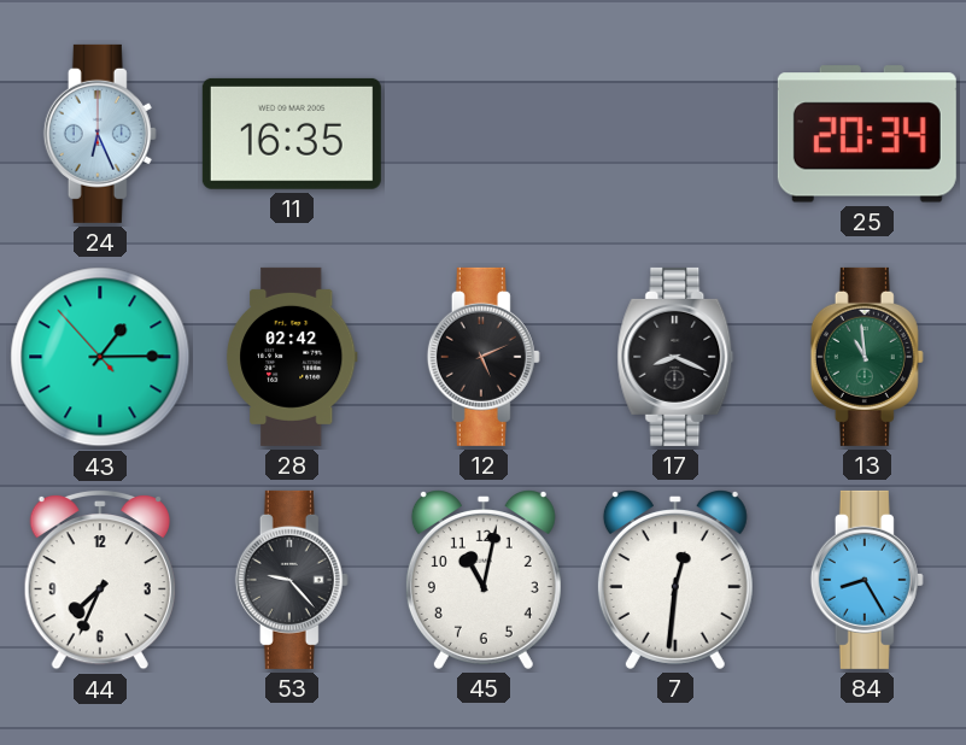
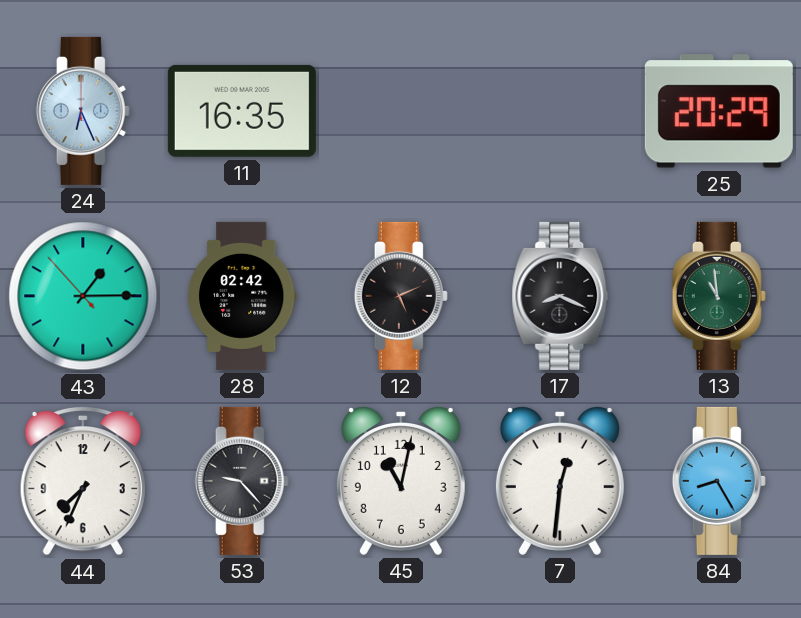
25: 20:34 -> 20:29 (719, 111)
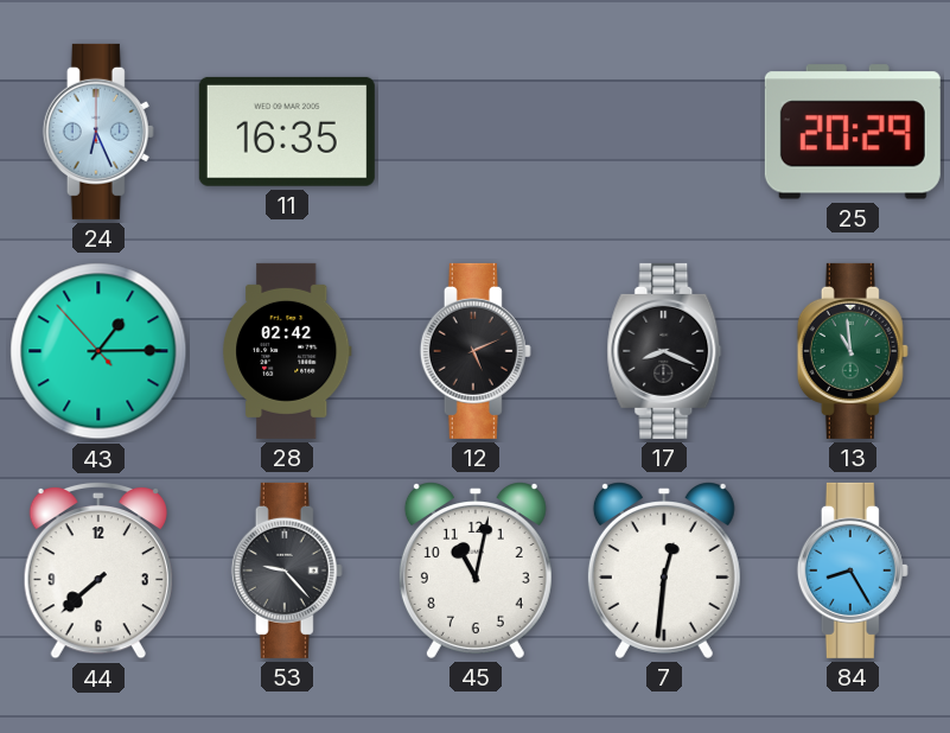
44: 7:34 -> 7:38 (98, 571)
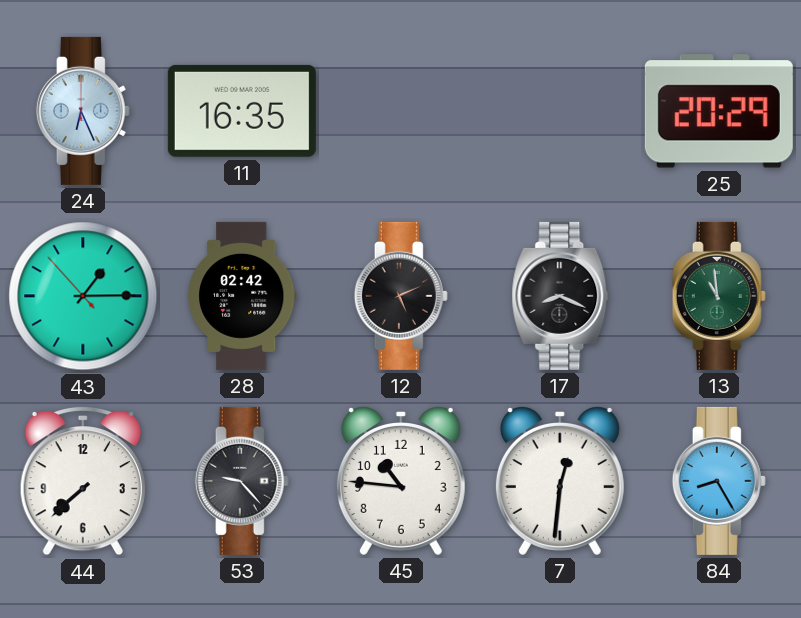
45: 11:02 -> 10:46 (401, 481)
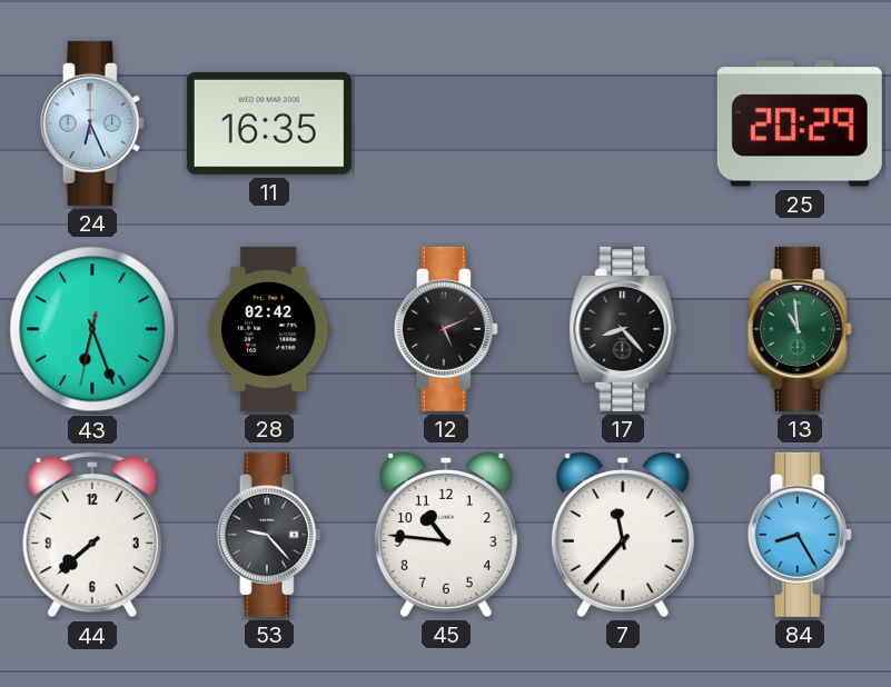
43: 1:14 -> 6:26 (92, 329)
17: 8:19 -> 8:23 (623, 329)
7: 12:31 -> 11:37 (623, 535)
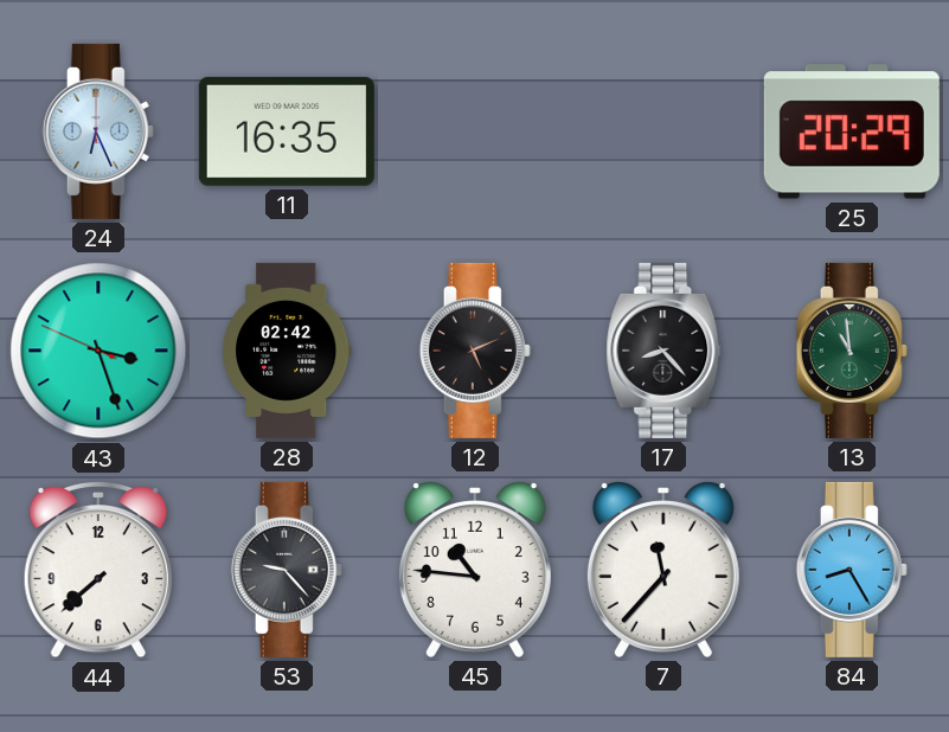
43: 6:26 -> 3:26 (98, 351)
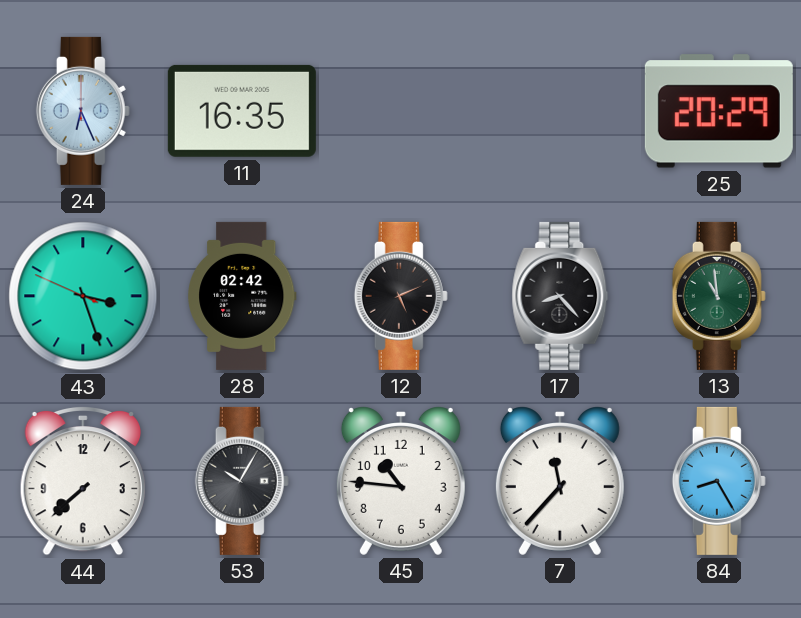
53: 9:23 -> 10:05 (242, 481)
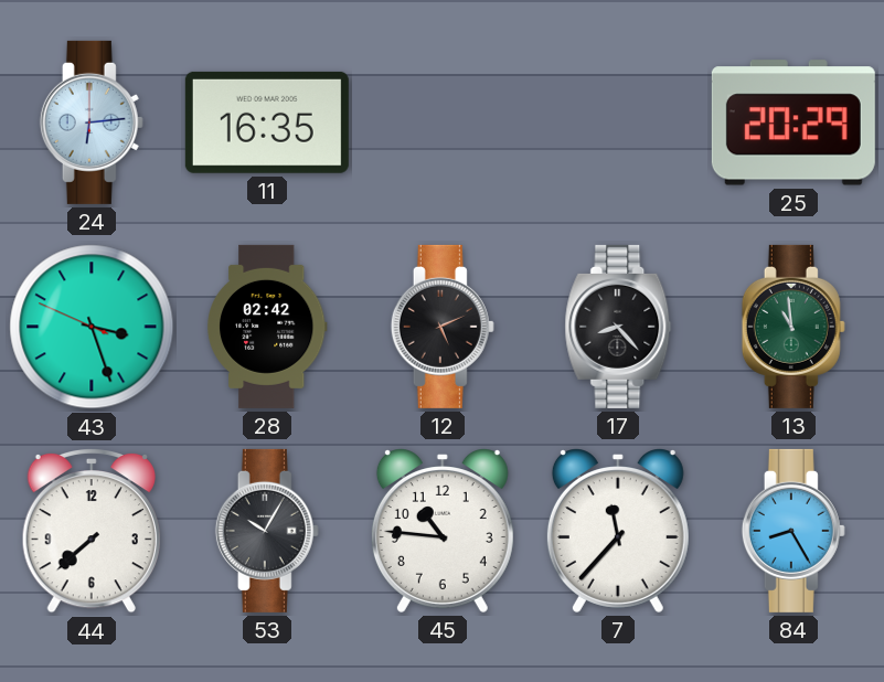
24: 6:26 -> 6:14 (92, 122)
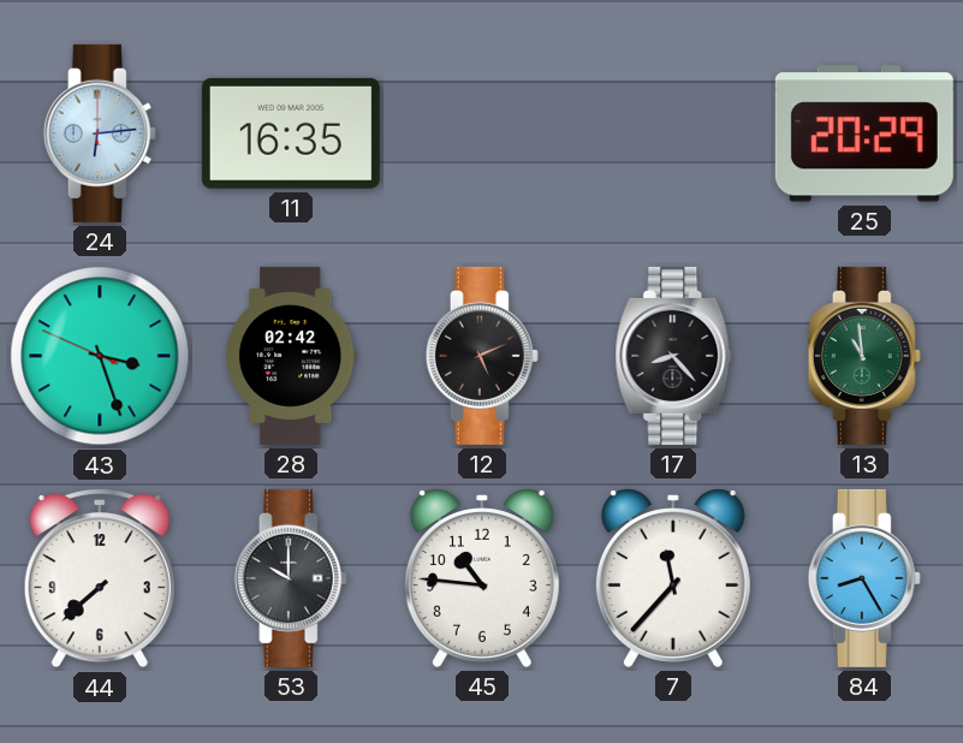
53: 10:05 -> 10:00 (291, 578)
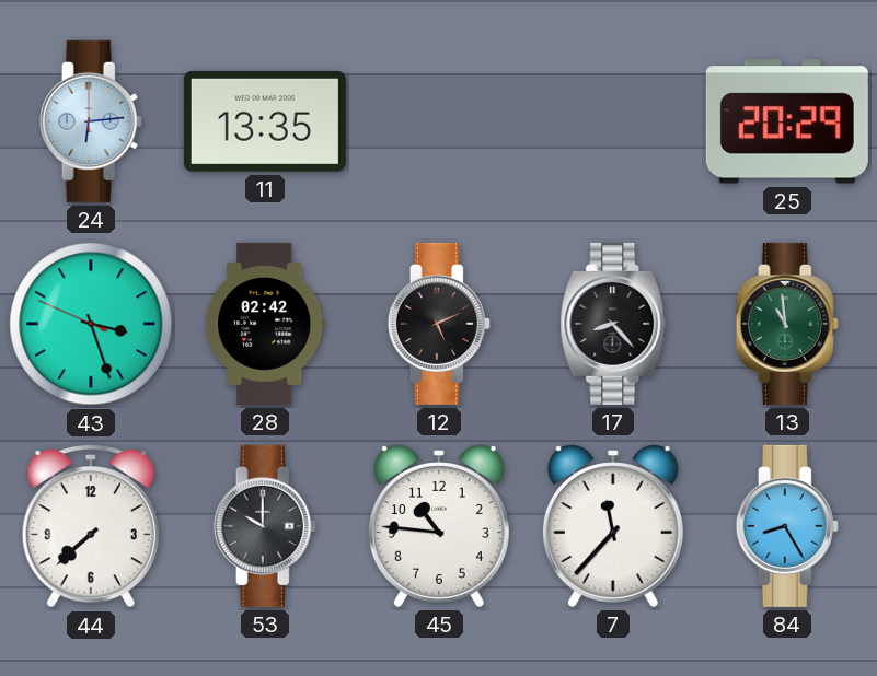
11: 16:35 -> 13:35 (265, 121)
